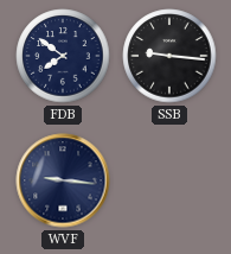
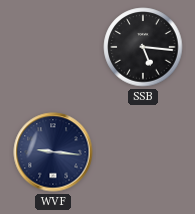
FDB: 7:51 -> none (63, 56)
SSB: 9:16 -> 5:16 (143, 47)
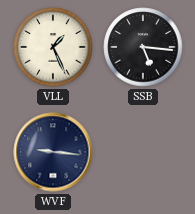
VLL: none -> 1:26 (53, 47)
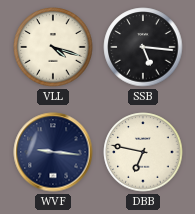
VLL: 1:26 -> 4:18 (53, 47)
DBB: none -> 6:47 (143, 152)
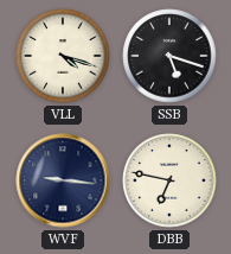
SSB: 5:16 -> 5:18 (169, 56)
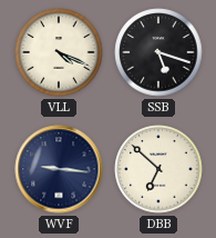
VLL: 4:18 -> 4:19 (59, 52)
DBB: 6:47 -> 6:52 (158, 169)
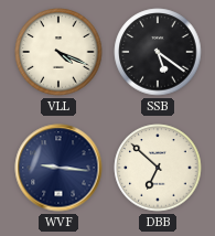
SSB: 5:18 -> 5:21 (158, 52)
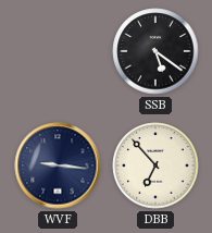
VLL: 4:19 -> none (58, 52)
DBB: 6:52 -> 6:53 (155, 165)
